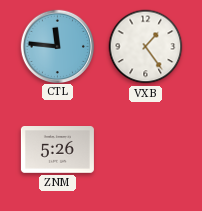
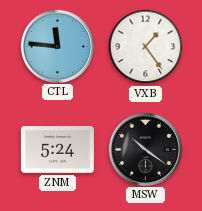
ZNM: 5:26 -> 5:24 (57, 150)
MSW: none -> 10:21 (145, 149)
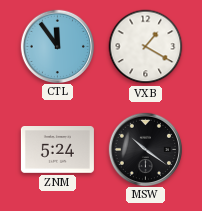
CTL: 11:46 -> 11:54 (57, 46)
VXB: 1:24 -> 1:20 (146, 47)
